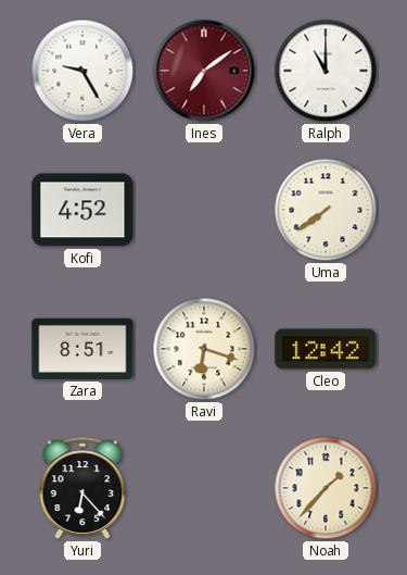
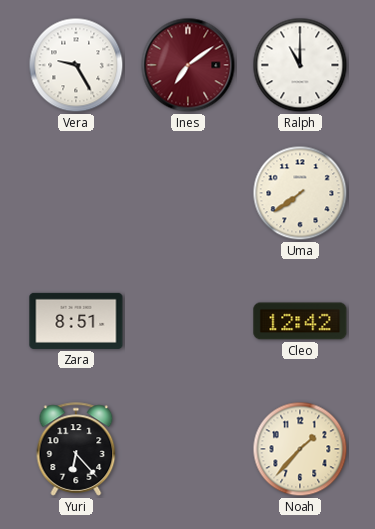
Kofi: 4:52 -> none (82, 210)
Ravi: 6:18 -> none (204, 349)
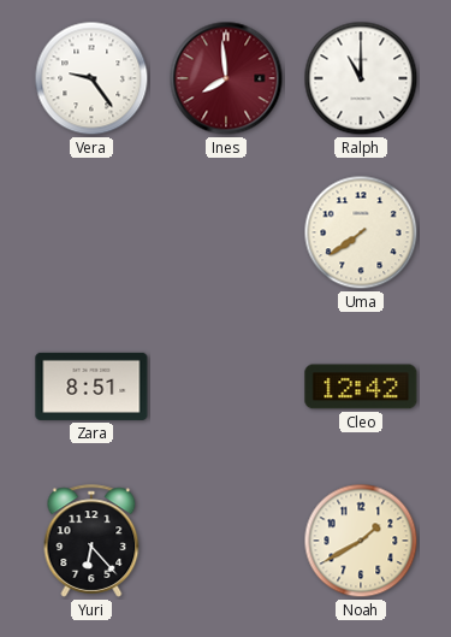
Vera: 9:25 -> 9:24 (91, 78)
Ines: 7:09 -> 7:59 (226, 78)
Noah: 1:37 -> 1:40 (361, 541)
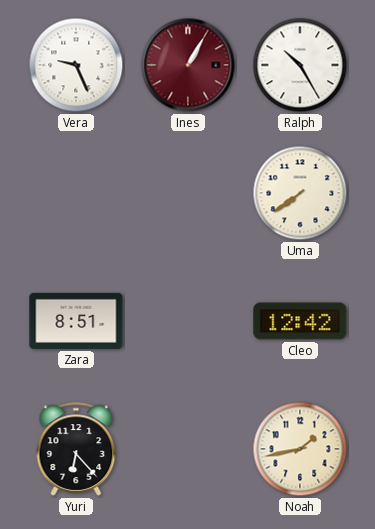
Vera: 9:24 -> 9:26 (76, 65)
Ines: 7:59 -> 1:05 (188, 65)
Ralph: 11:00 -> 10:25 (300, 65)
Noah: 1:40 -> 1:43 (300, 449)
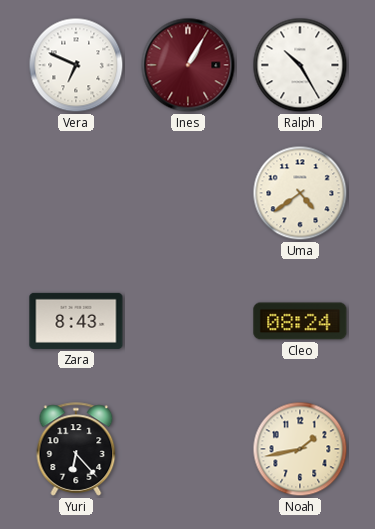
Vera: 9:26 -> 6:49 (76, 65)
Uma: 7:39 -> 4:39 (300, 193)
Zara: 8:51 -> 8:43 (76, 321)
Cleo: 12:42 -> 08:24 (300, 321)
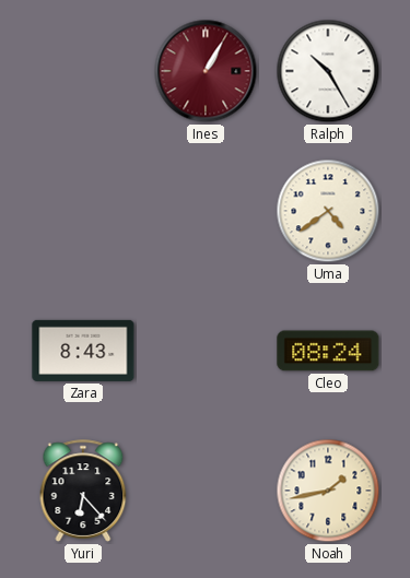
Vera: 6:49 -> none (76, 65)
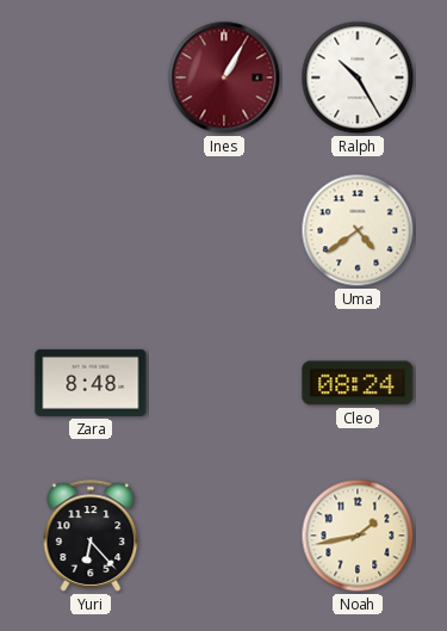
Zara: 8:43 -> 8:48 (91, 383)
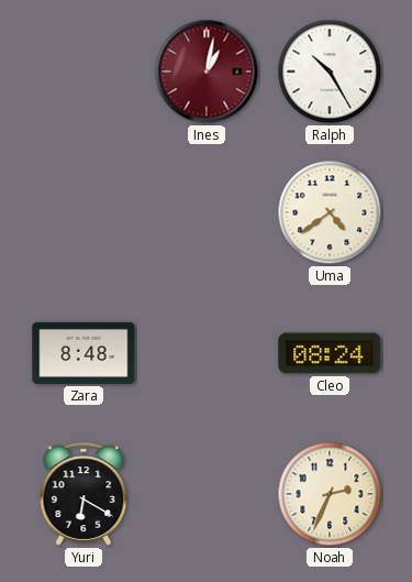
Ines: 1:05 -> 1:02 (207, 72)
Yuri: 6:23 -> 6:20 (83, 494)
Noah: 1:43 -> 2:34 (330, 494)
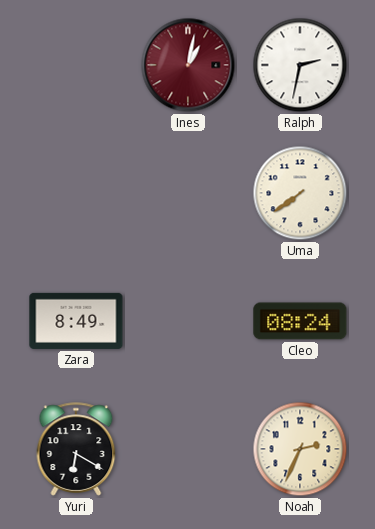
Ralph: 10:25 -> 2:32 (300, 65)
Uma: 4:39 -> 7:39 (300, 193)
Zara: 8:48 -> 8:49 (76, 321)
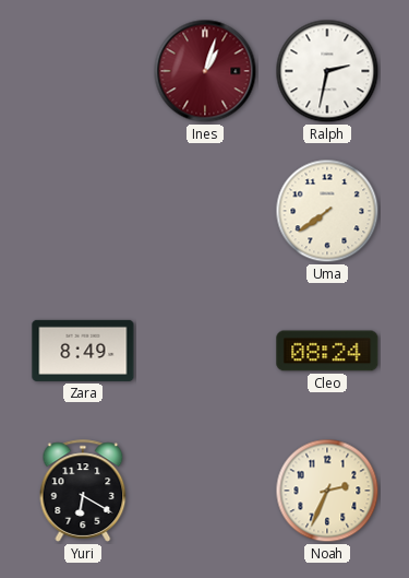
Ines: 1:02 -> 1:03 (205, 71)
